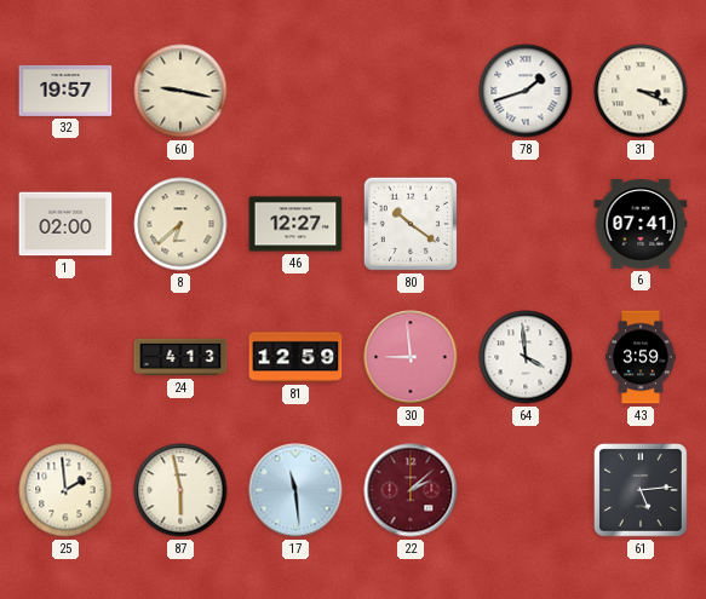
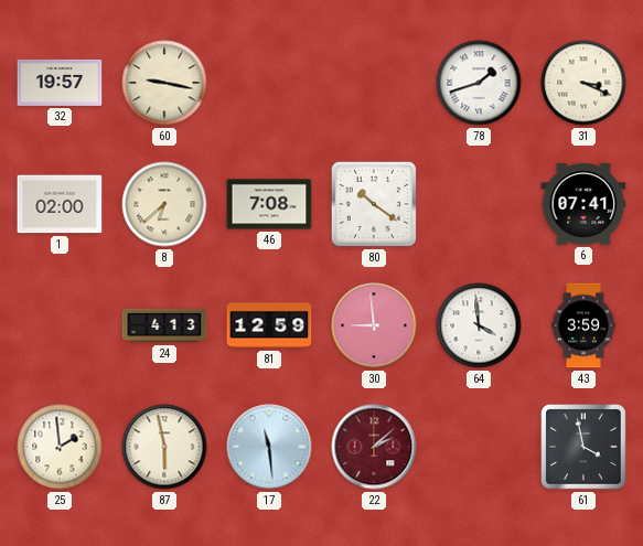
46: 12:27 -> 7:08 (269, 204)
61: 5:14 -> 3:58 (583, 447)
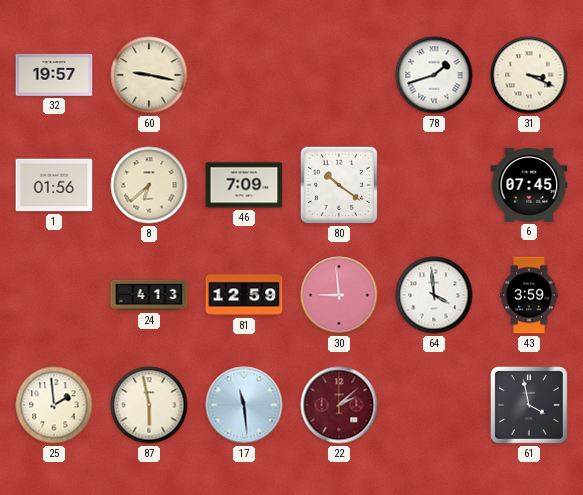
1: 02:00 -> 01:56 (54, 185)
46: 7:08 -> 7:09 (244, 185)
6: 07:41 -> 07:45 (529, 185)
